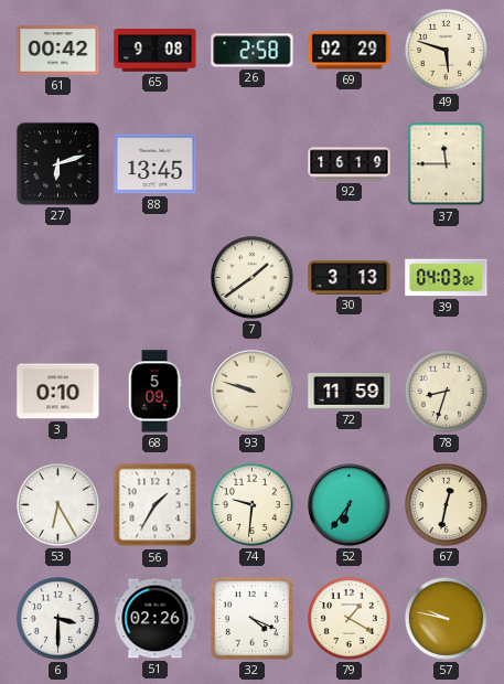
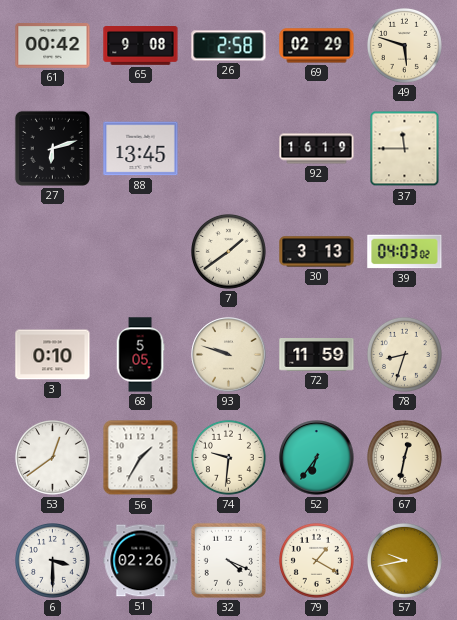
68: 5:09 -> 5:05 (140, 355)
53: 6:25 -> 12:39 (52, 457)
57: 9:47 -> 9:43 (404, 560)
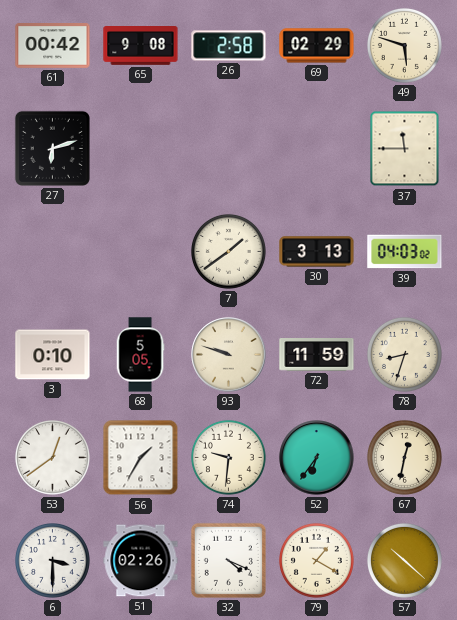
88: 13:45 -> none (141, 149)
92: 16:19 -> none (317, 149)
57: 9:43 -> 10:22 (404, 560)
